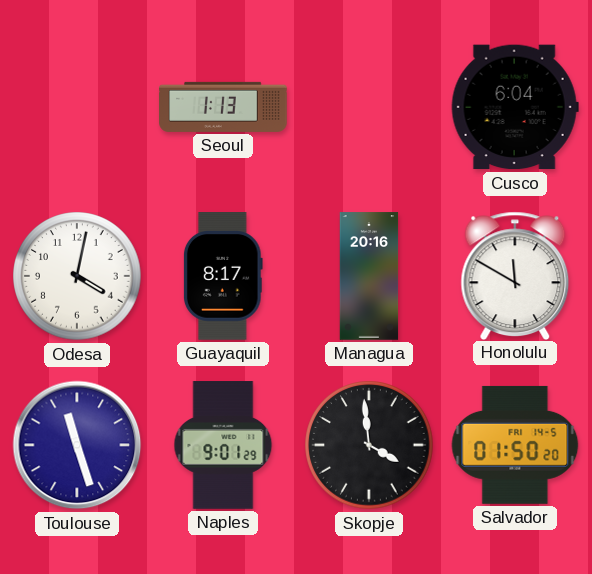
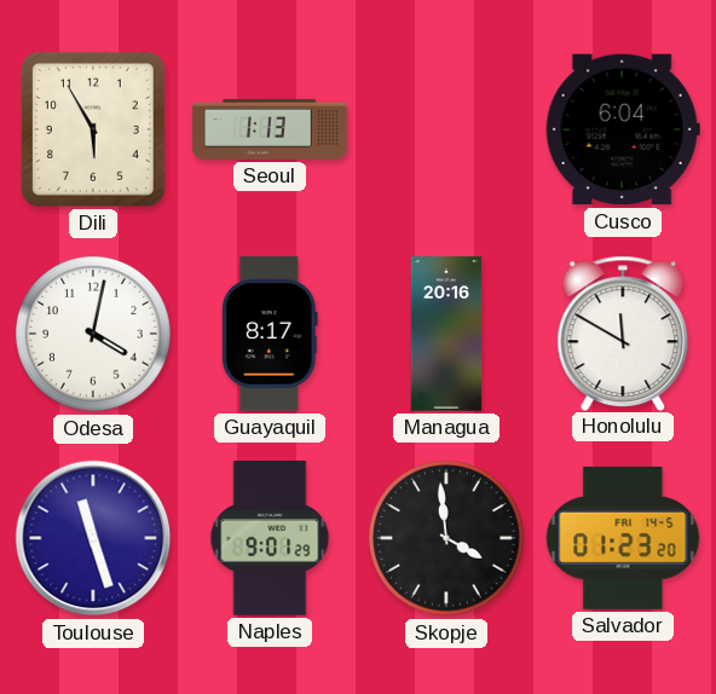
Dili: none -> 5:55 (93, 129)
Salvador: 01:50 -> 01:23 (623, 538)
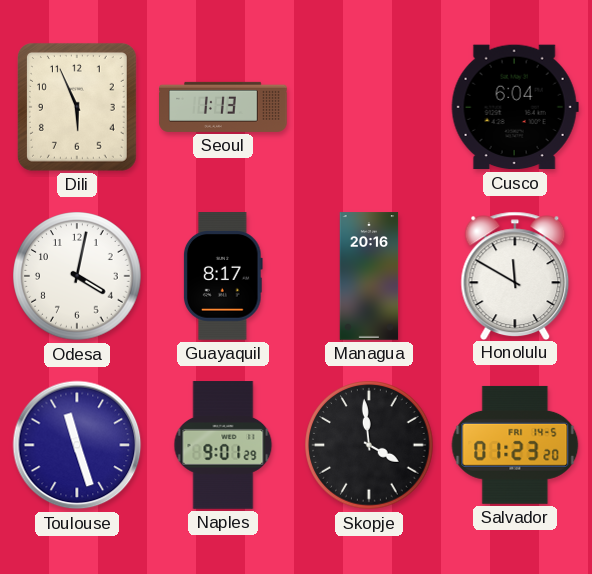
Dili: 5:55 -> 5:56 (77, 107)
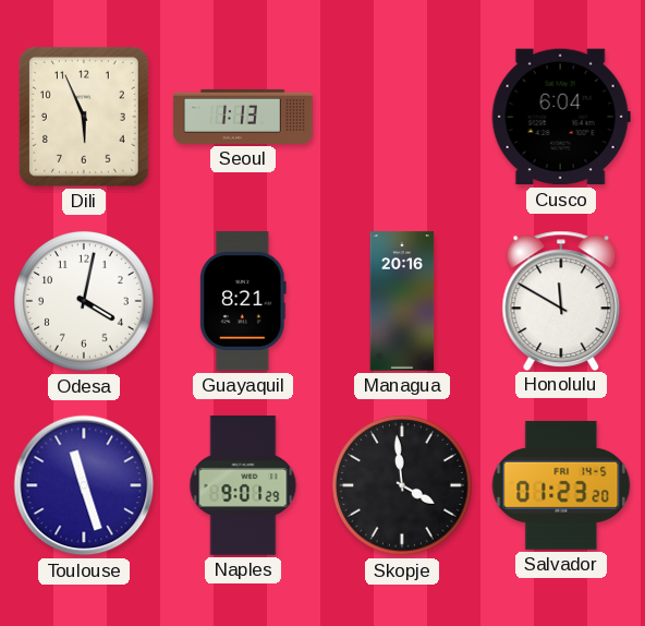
Guayaquil: 8:17 -> 8:21 (243, 301)
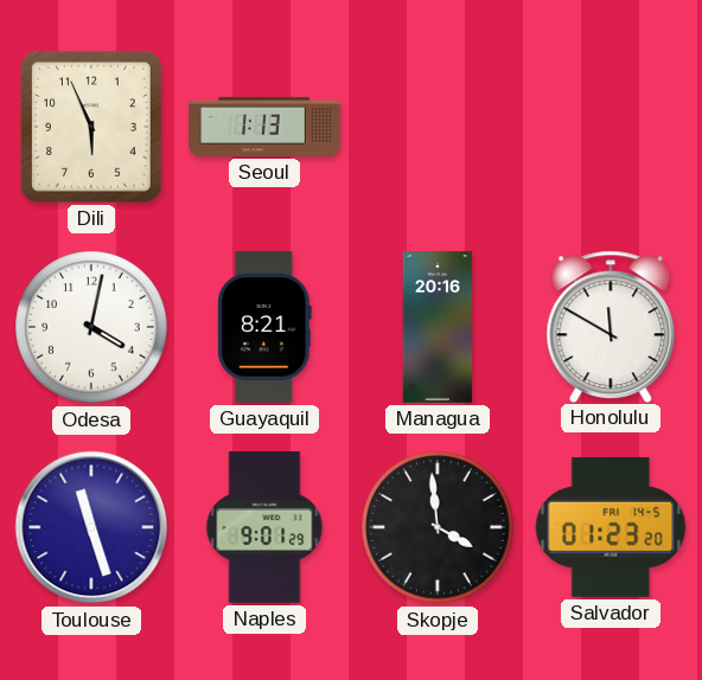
Cusco: 6:04 -> none (561, 117)
